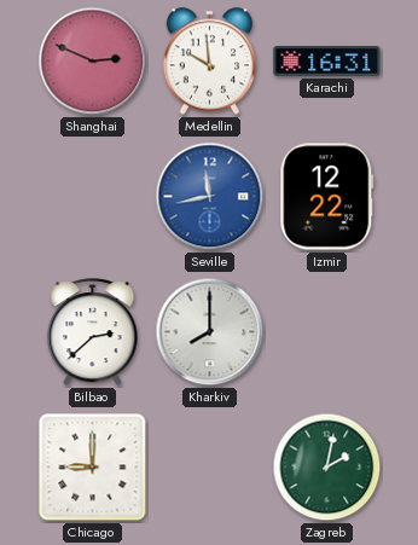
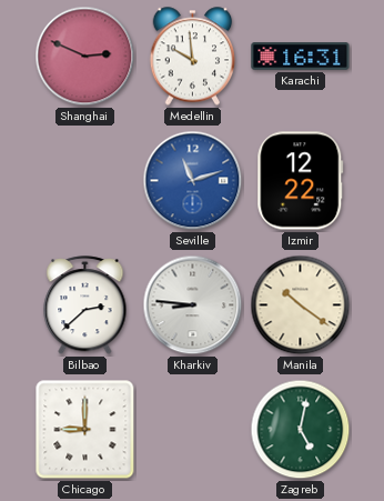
Seville: 11:43 -> 11:12 (193, 181)
Kharkiv: 8:00 -> 8:46 (193, 305)
Manila: none -> 10:21 (301, 305)
Zagreb: 2:02 -> 5:02 (301, 430)
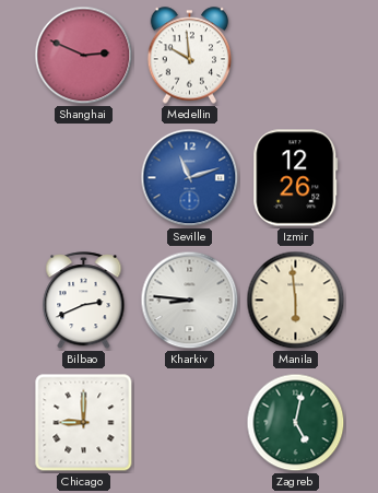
Karachi: 16:31 -> none (301, 57)
Izmir: 12:22 -> 12:26 (296, 178)
Bilbao: 2:38 -> 2:41 (84, 301)
Manila: 10:21 -> 5:59 (296, 301)
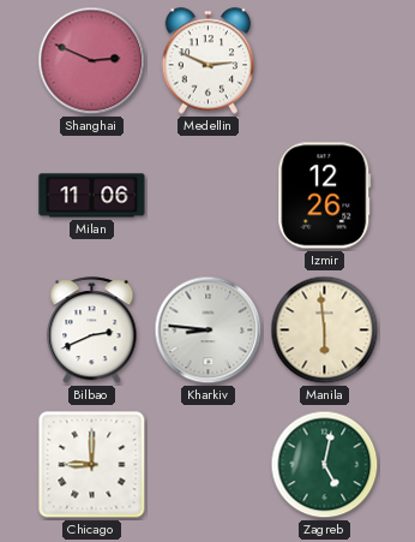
Medellin: 9:59 -> 2:49 (209, 61)
Milan: none -> 11:06 (92, 196)
Seville: 11:12 -> none (190, 178)
